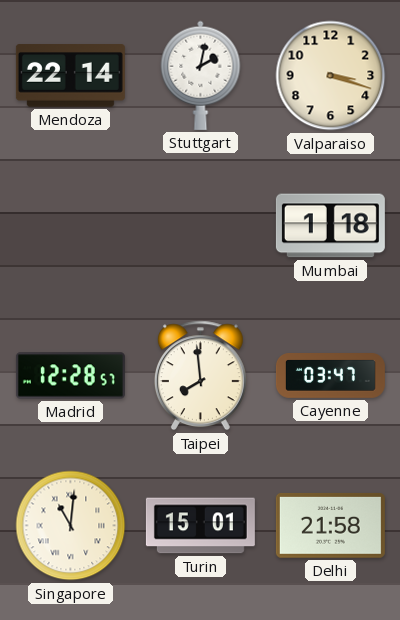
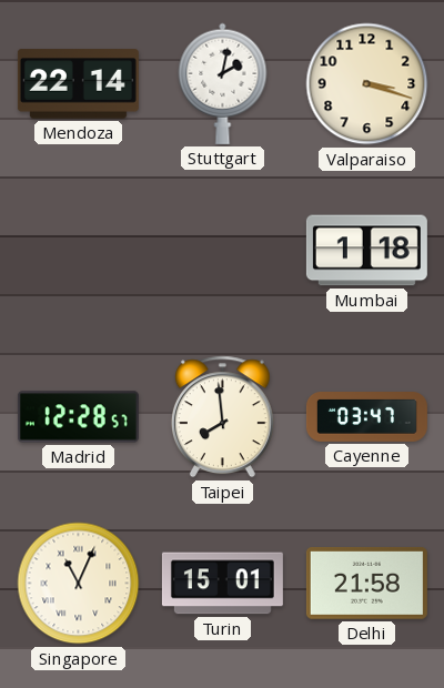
Singapore: 11:01 -> 11:04 (79, 584)
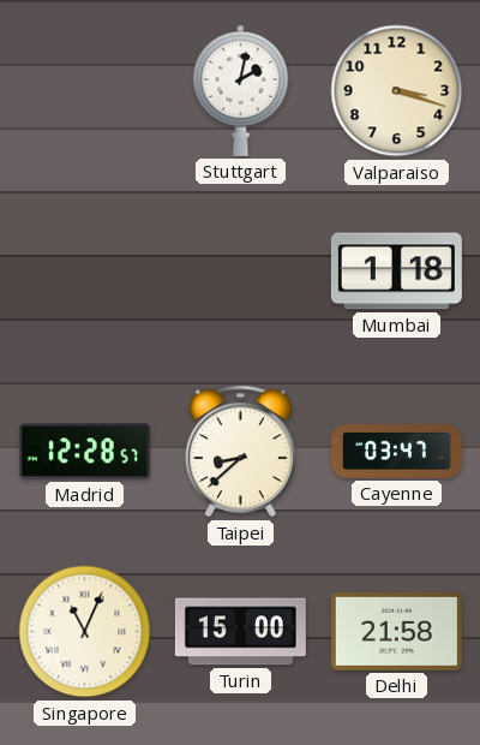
Mendoza: 22:14 -> none (78, 84)
Taipei: 7:59 -> 8:38 (240, 452)
Turin: 15:01 -> 15:00 (240, 632)
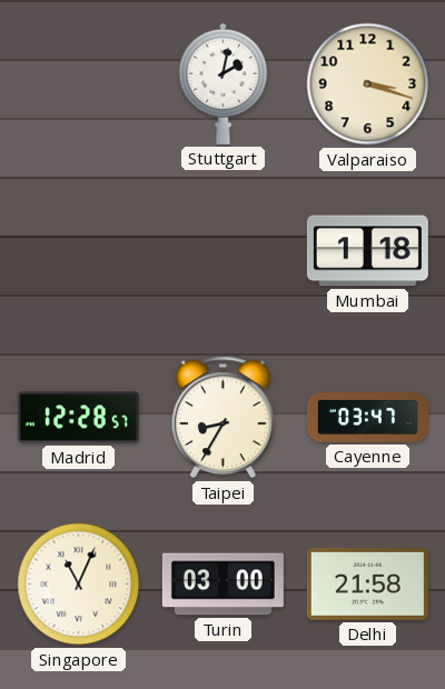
Taipei: 8:38 -> 8:35 (222, 418)
Turin: 15:00 -> 03:00 (222, 585)
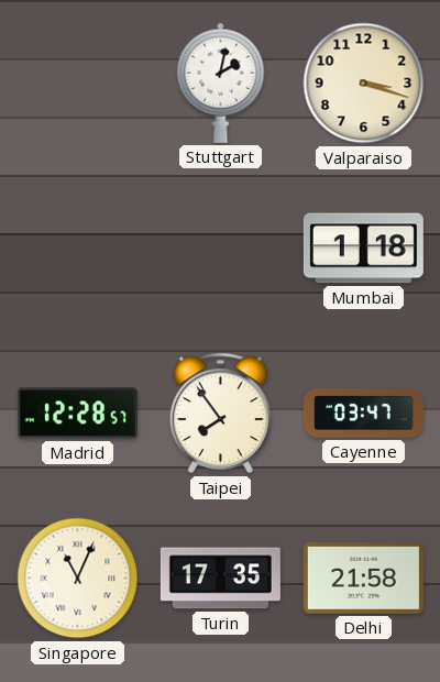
Taipei: 8:35 -> 7:54 (220, 414)
Turin: 03:00 -> 17:35 (220, 579)
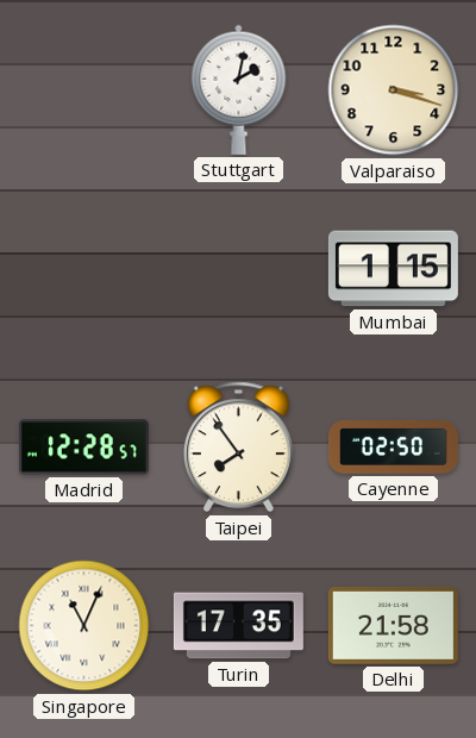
Mumbai: 1:18 -> 1:15 (393, 269)
Cayenne: 03:47 -> 02:50 (393, 448)
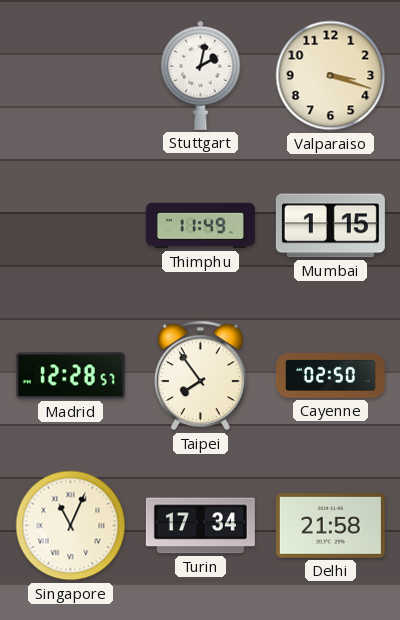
Thimphu: none -> 11:49 (200, 226)
Turin: 17:35 -> 17:34 (200, 526)
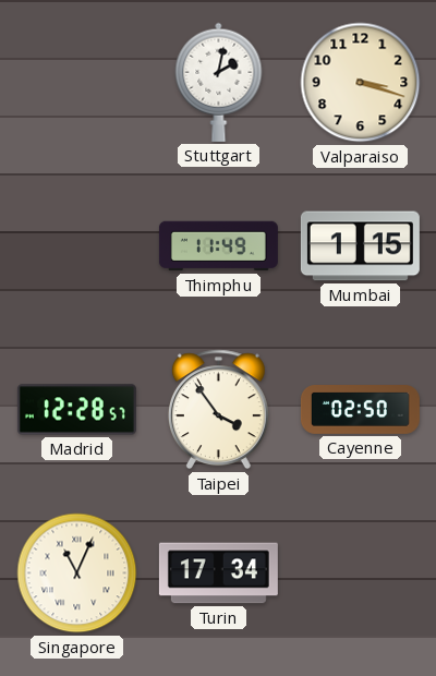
Taipei: 7:54 -> 3:54 (218, 410)
Delhi: 21:58 -> none (330, 525)
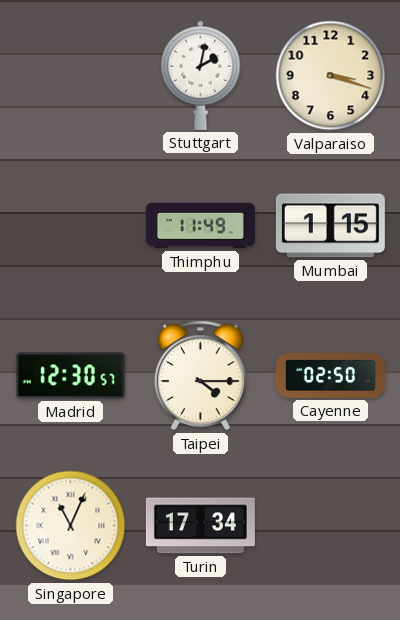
Madrid: 12:28 -> 12:30 (70, 376)
Taipei: 3:54 -> 4:15 (200, 376)
